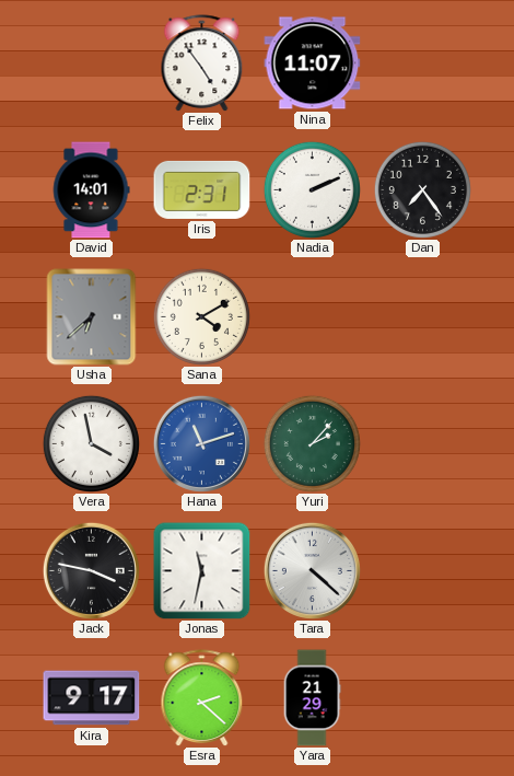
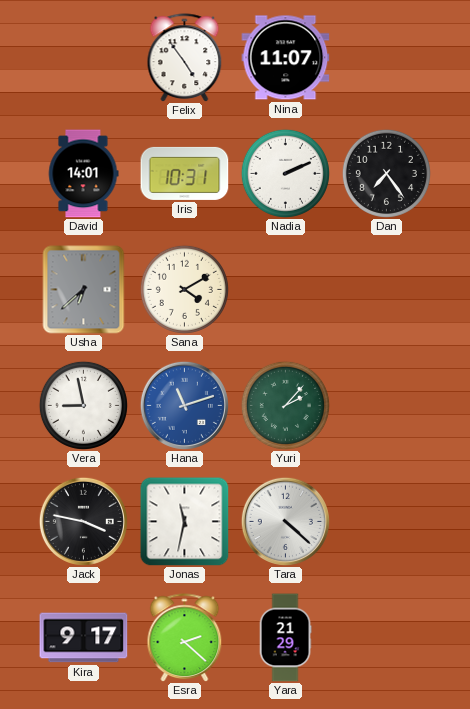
Iris: 2:31 -> 10:31 (185, 173)
Vera: 3:58 -> 8:58 (83, 405)
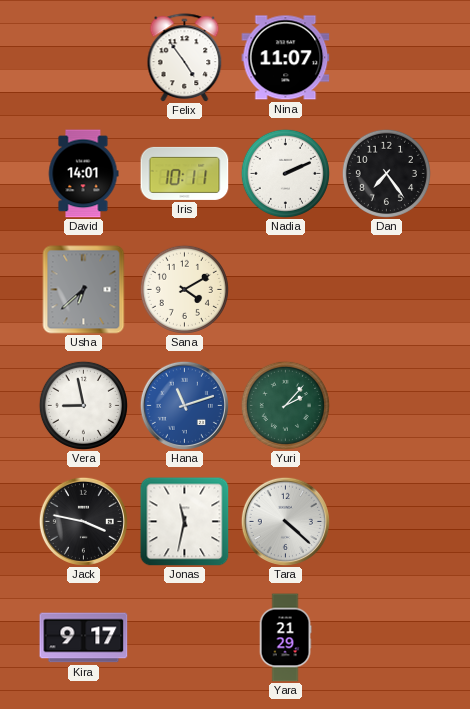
Iris: 10:31 -> 10:11 (185, 173)
Esra: 2:22 -> none (185, 638)
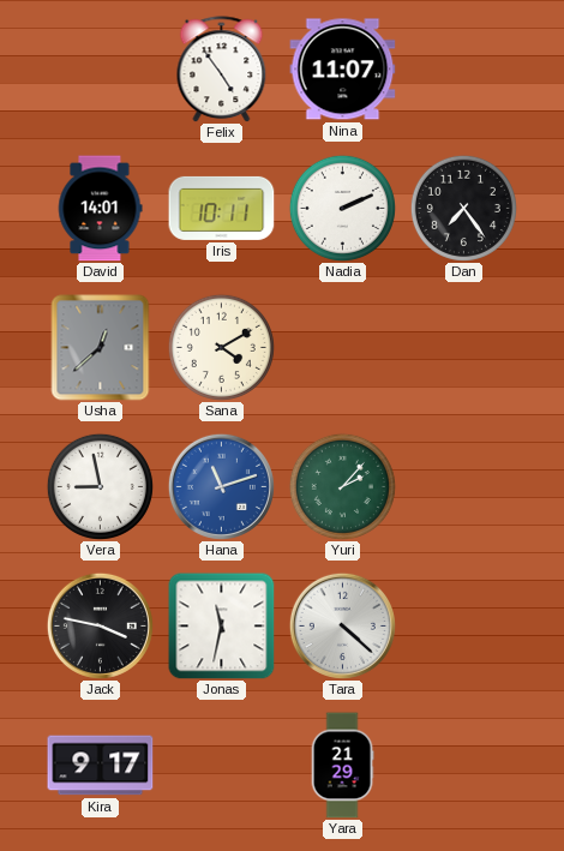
Usha: 6:38 -> 12:38 (101, 348)
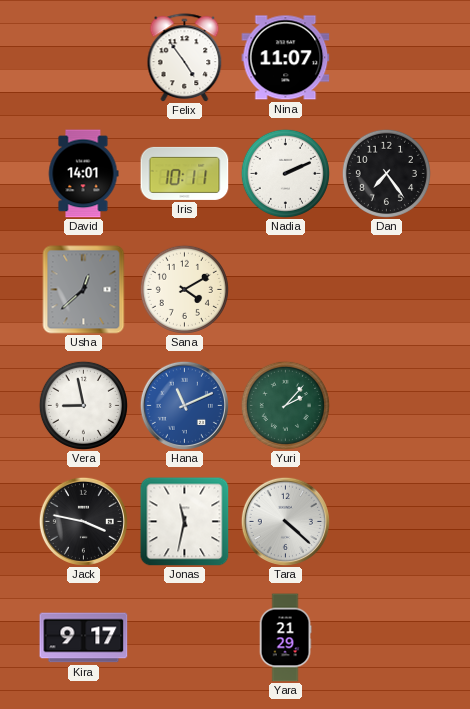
Hana: 11:12 -> 11:11 (184, 405)
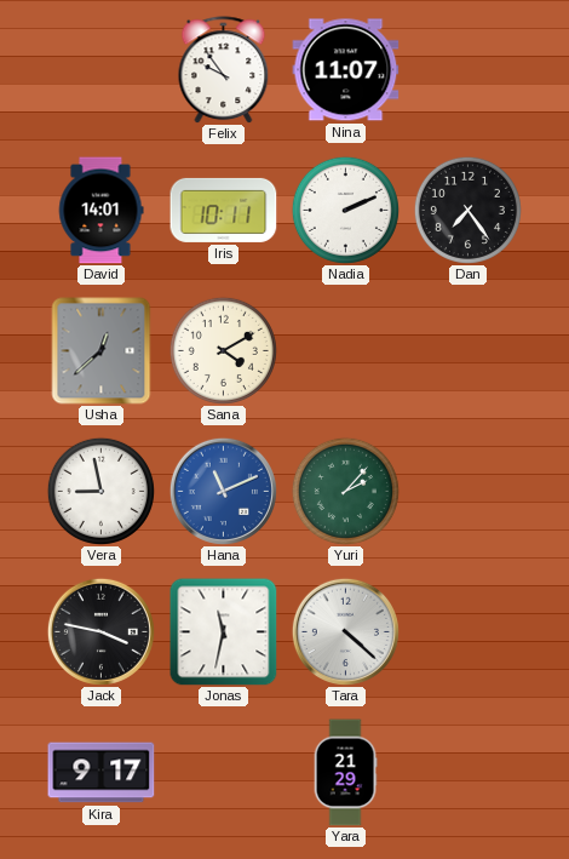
Felix: 4:54 -> 9:54 (224, 70)
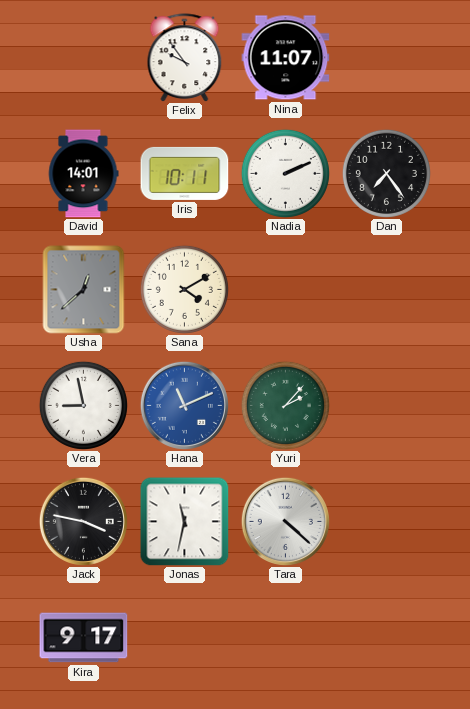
Yara: 21:29 -> none (345, 773)
